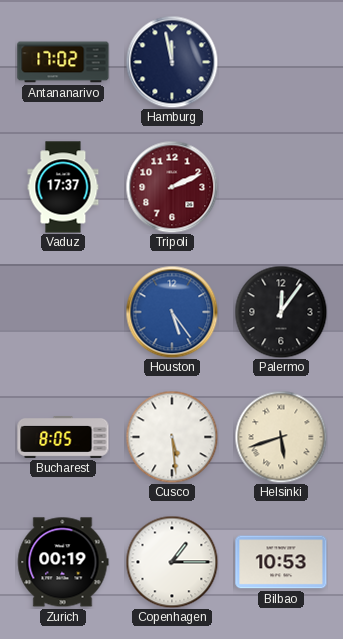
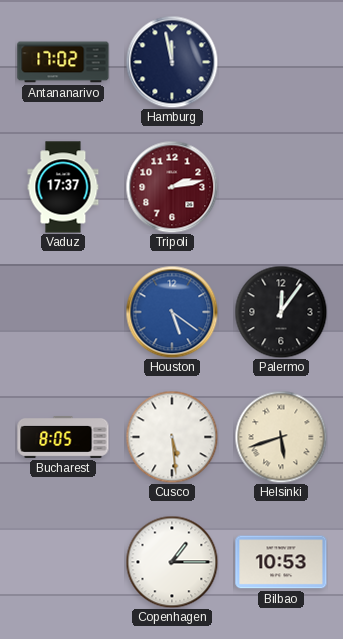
Tripoli: 2:11 -> 2:13 (172, 187)
Houston: 5:24 -> 5:21 (172, 312)
Zurich: 00:19 -> none (63, 562)
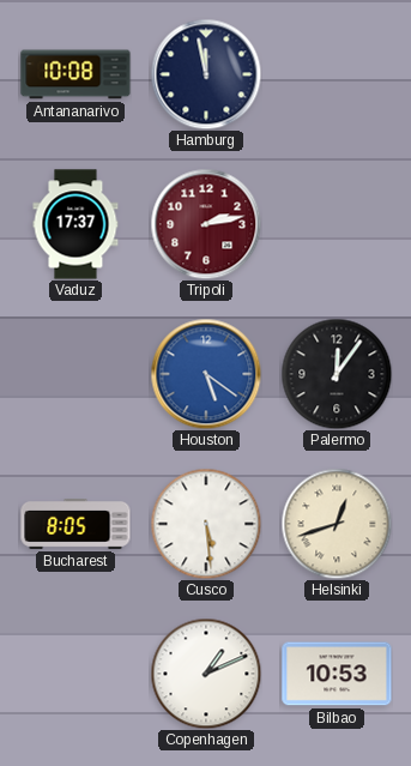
Antananarivo: 17:02 -> 10:08 (75, 74)
Helsinki: 5:42 -> 12:42 (337, 524)
Copenhagen: 1:15 -> 1:11 (206, 674)
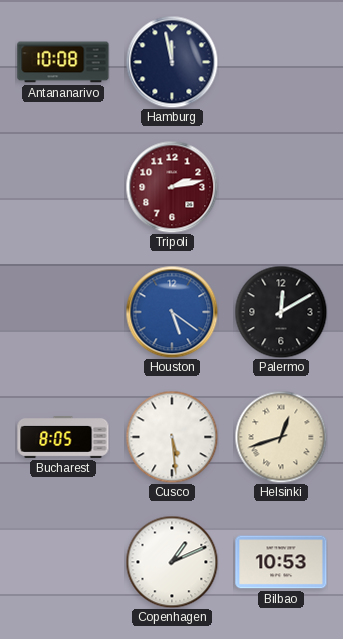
Vaduz: 17:37 -> none (75, 224)
Palermo: 12:06 -> 12:10 (281, 312)
